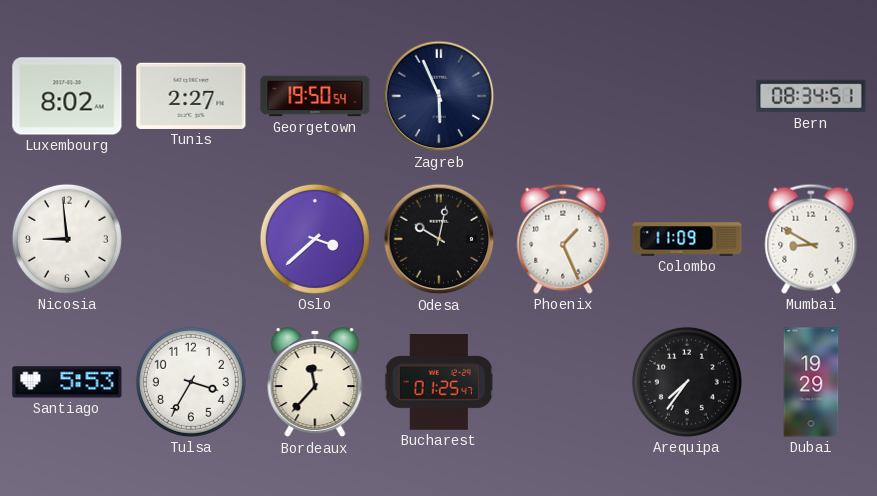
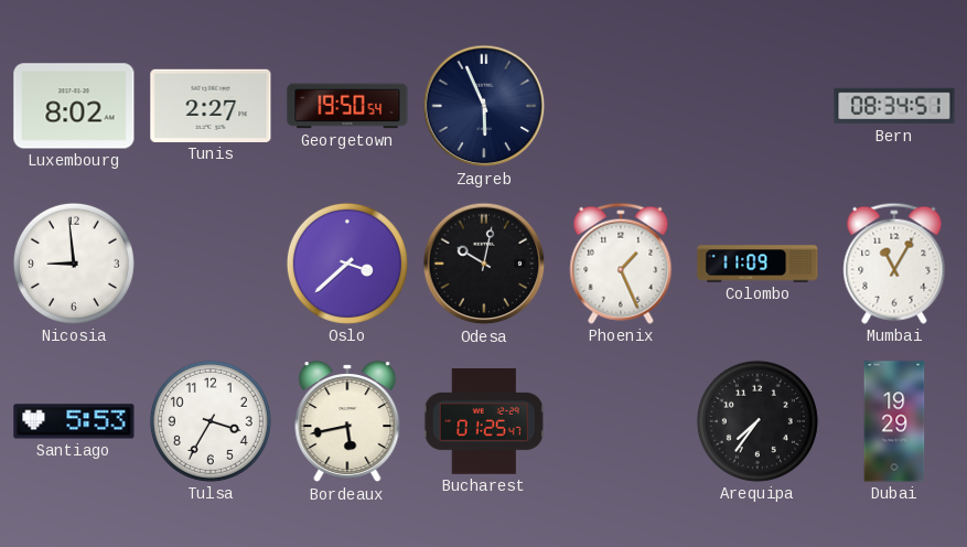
Mumbai: 8:50 -> 11:05 (894, 264)
Bordeaux: 11:37 -> 5:43 (347, 422)
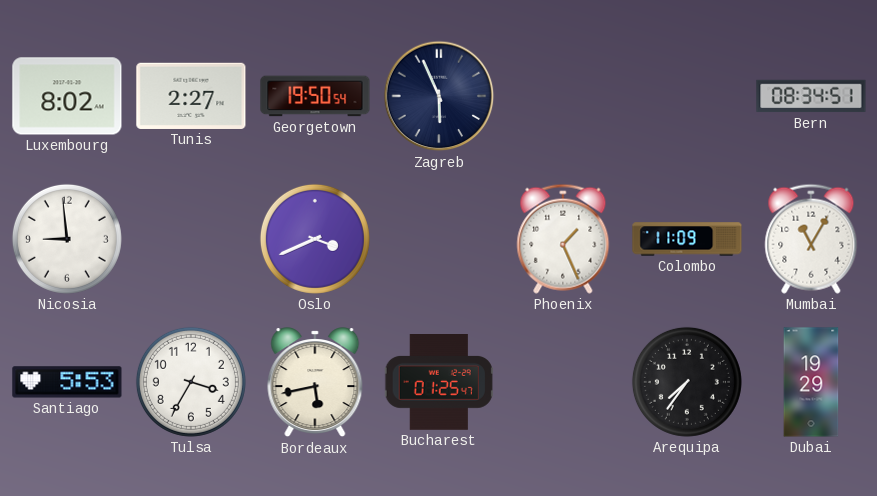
Oslo: 3:38 -> 3:41 (315, 239)
Odesa: 10:02 -> none (484, 264)
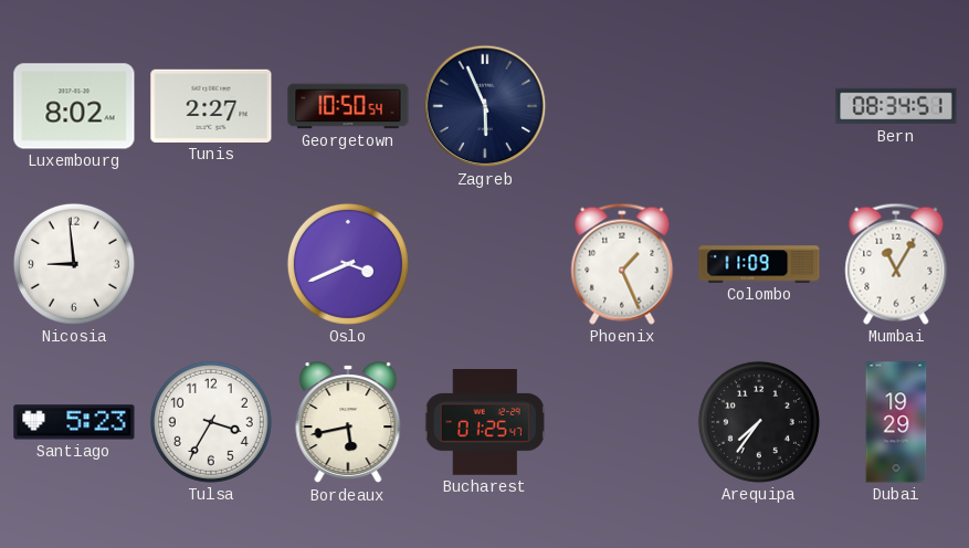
Georgetown: 19:50 -> 10:50 (348, 106)
Santiago: 5:53 -> 5:23 (74, 422)
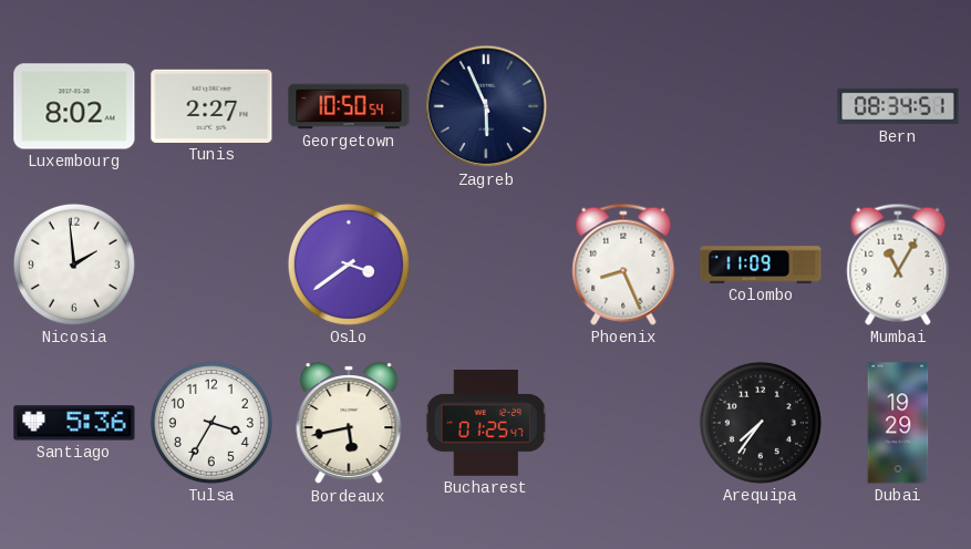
Nicosia: 8:59 -> 1:59 (74, 265)
Oslo: 3:41 -> 3:39 (349, 265)
Phoenix: 1:26 -> 8:26 (623, 265)
Santiago: 5:23 -> 5:36 (74, 423)
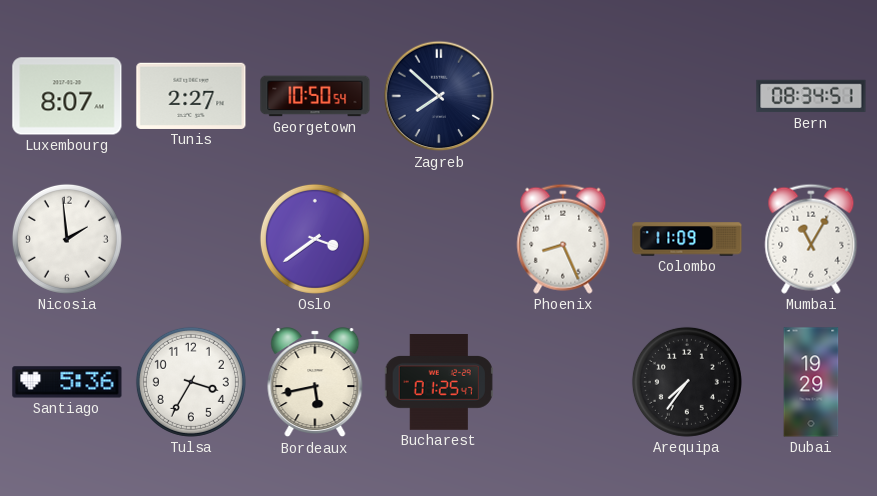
Luxembourg: 8:02 -> 8:07 (67, 96)
Zagreb: 5:56 -> 7:52 (439, 96)
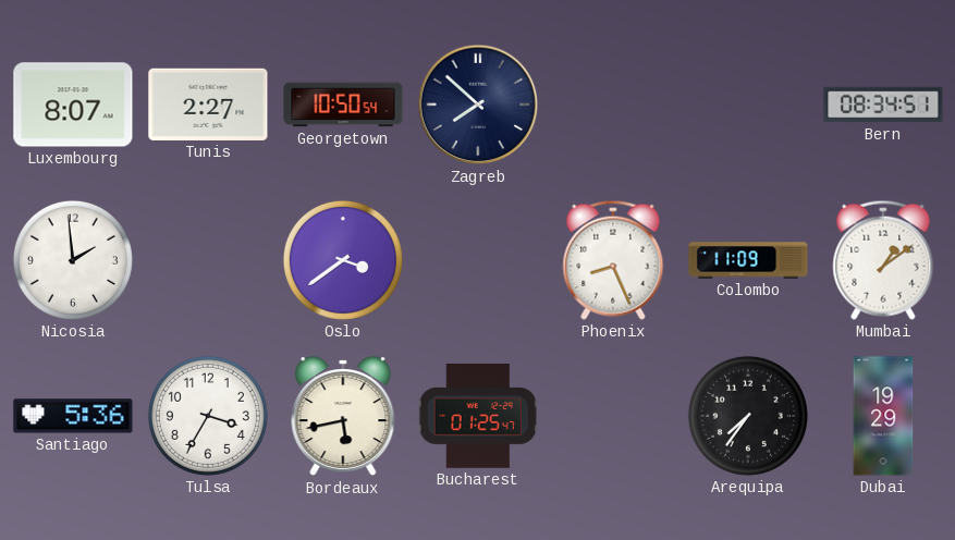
Mumbai: 11:05 -> 1:09 (883, 260)
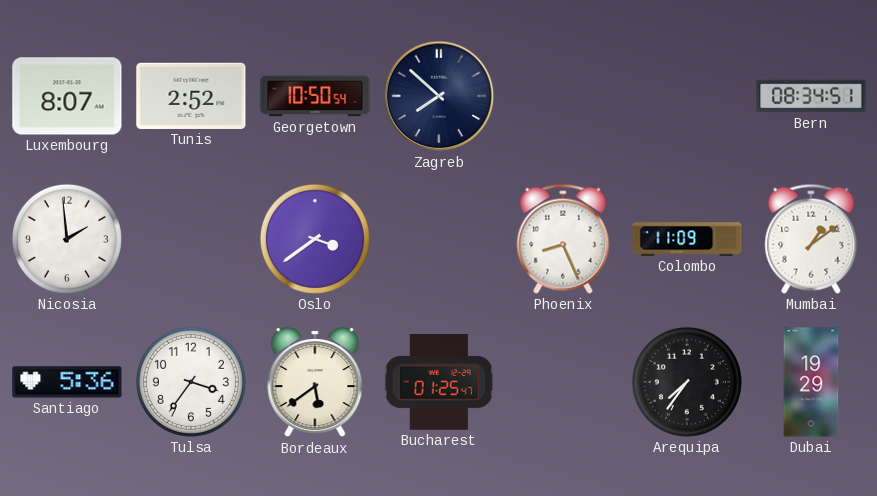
Tunis: 2:27 -> 2:52 (191, 96)
Tulsa: 3:35 -> 3:36 (191, 382)
Bordeaux: 5:43 -> 5:39 (315, 383)
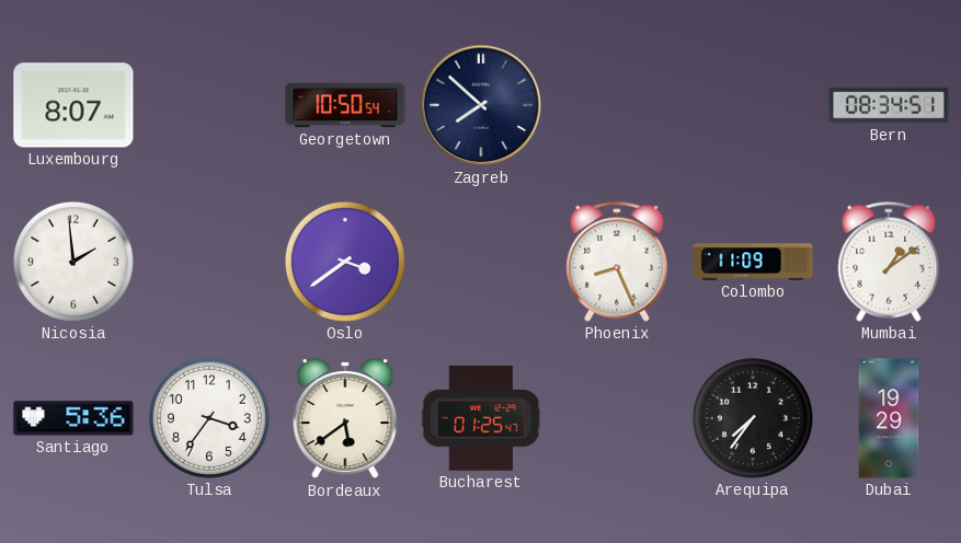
Tunis: 2:52 -> none (191, 96)
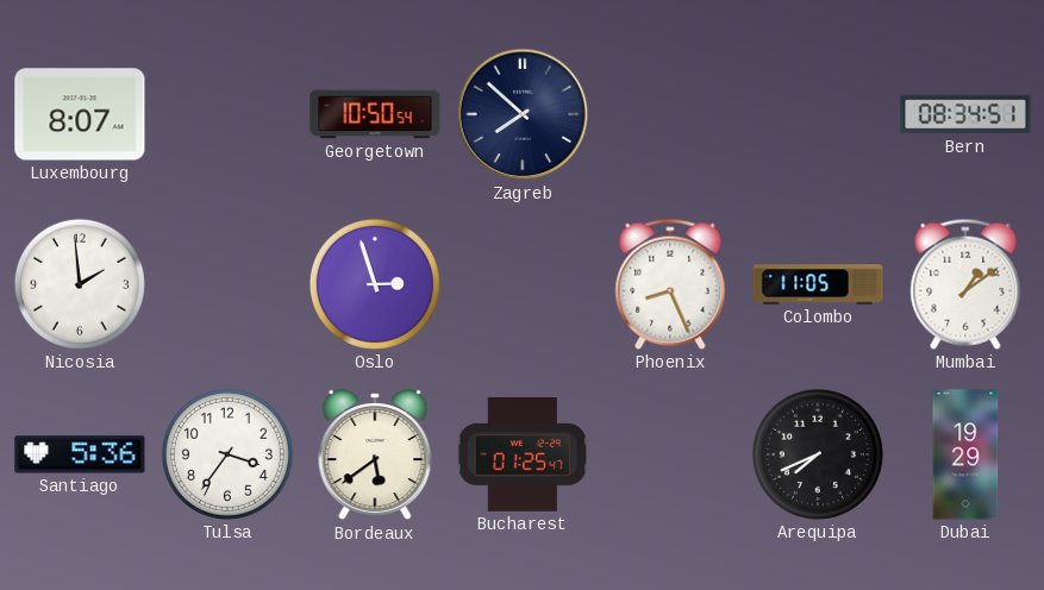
Oslo: 3:39 -> 2:57 (375, 284)
Colombo: 11:09 -> 11:05 (818, 284)
Arequipa: 7:36 -> 7:41 (818, 454)
